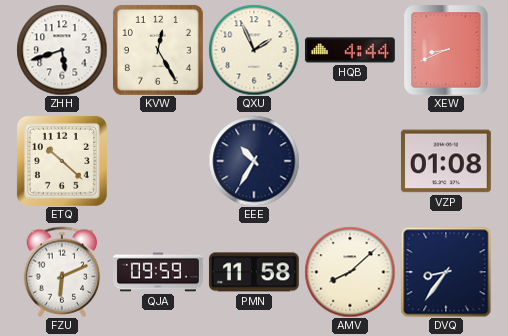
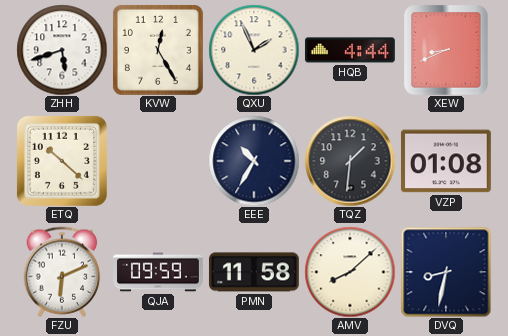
TQZ: none -> 1:31 (350, 161)
DVQ: 8:36 -> 8:32 (446, 272)
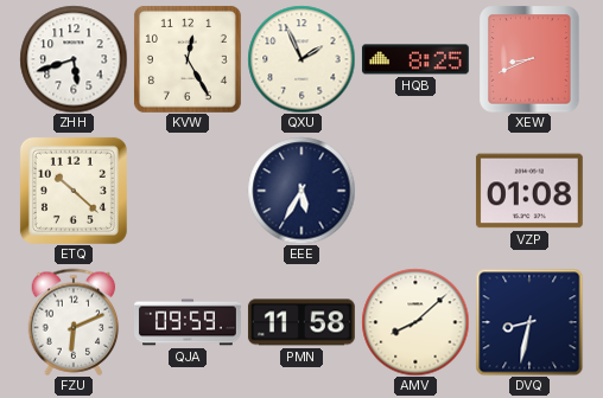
HQB: 4:44 -> 8:25 (415, 59)
EEE: 10:35 -> 5:35 (301, 191)
TQZ: 1:31 -> none (350, 161)
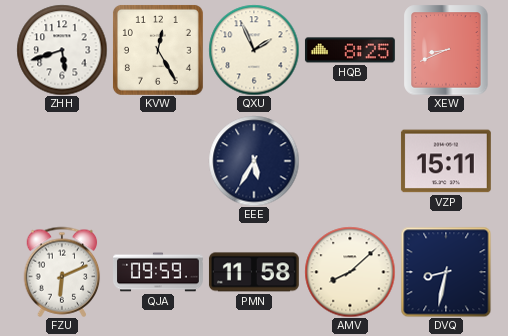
ETQ: 10:22 -> none (74, 191)
VZP: 01:08 -> 15:11 (446, 161)
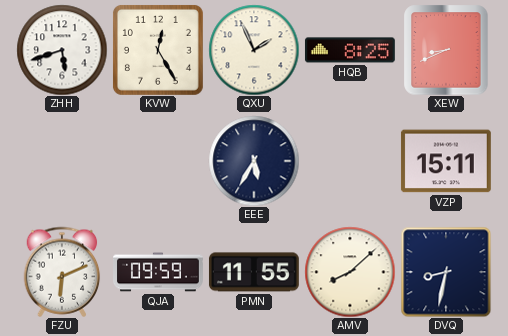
PMN: 11:58 -> 11:55 (254, 272)
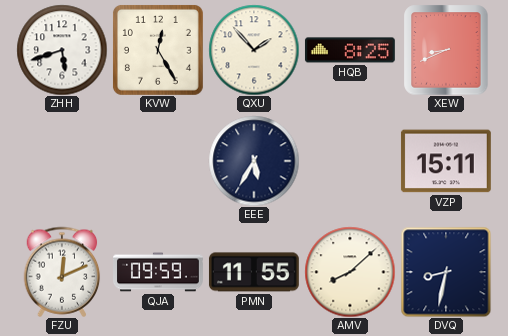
QXU: 1:56 -> 1:53 (254, 50)
FZU: 6:11 -> 12:11 (62, 272)
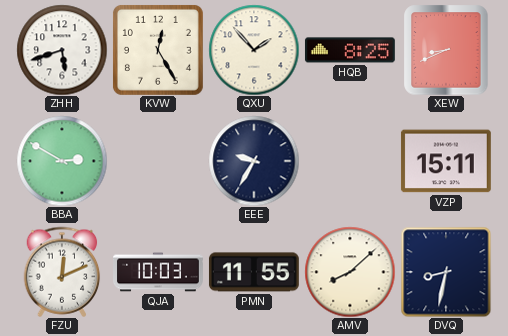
BBA: none -> 2:50 (62, 161)
EEE: 5:35 -> 9:35 (254, 161)
QJA: 09:59 -> 10:03 (159, 272)
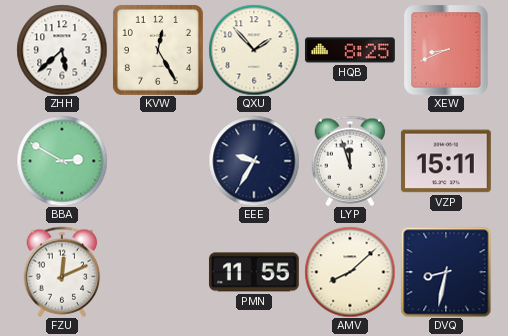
ZHH: 5:42 -> 5:38 (62, 50)
LYP: none -> 11:57 (350, 161)
QJA: 10:03 -> none (159, 272)
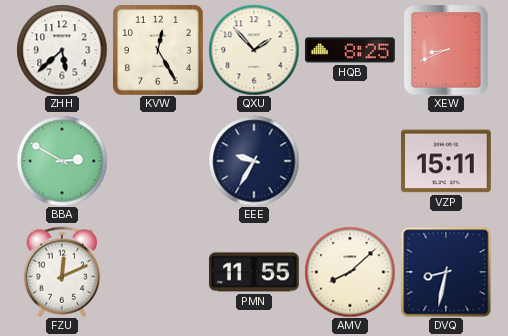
LYP: 11:57 -> none (350, 161)
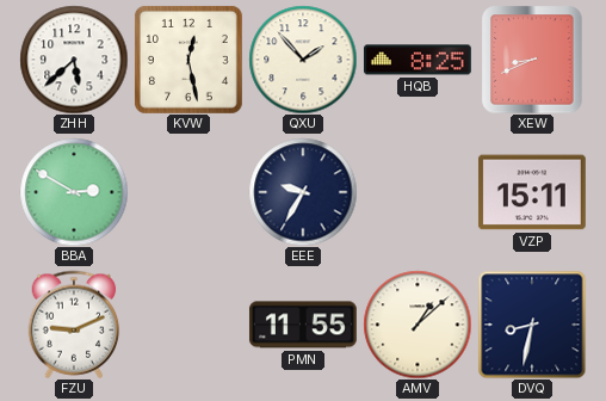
KVW: 12:25 -> 12:28 (188, 60)
FZU: 12:11 -> 9:11 (74, 325)
AMV: 8:08 -> 1:08 (418, 325)
